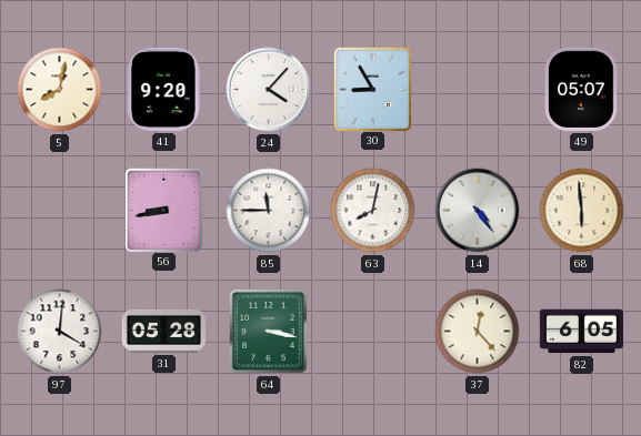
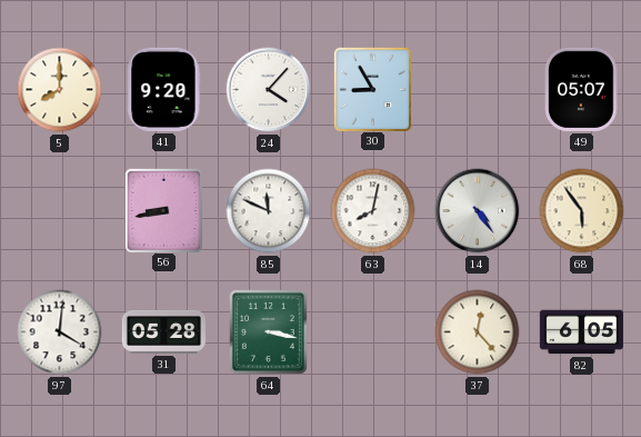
5: 8:02 -> 8:00 (60, 90)
85: 11:45 -> 11:49 (269, 211)
68: 5:59 -> 5:54 (582, 211)
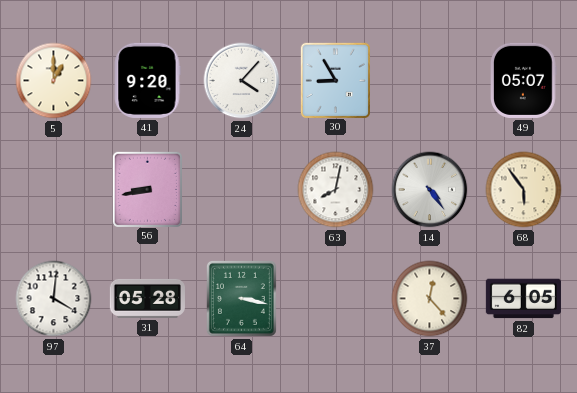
5: 8:00 -> 1:00 (54, 81)
85: 11:49 -> none (269, 211)
